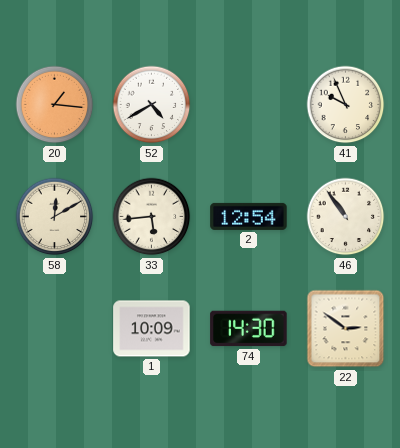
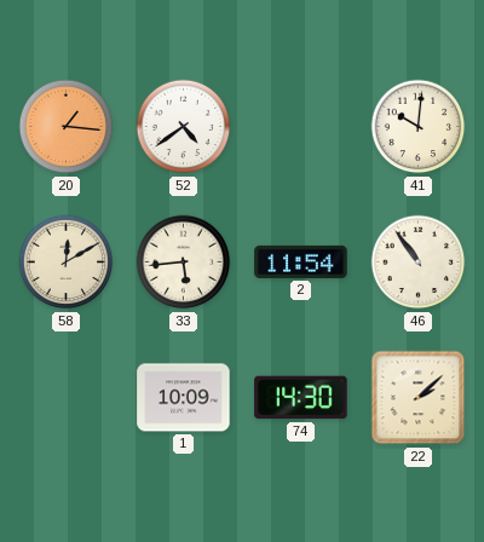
52: 4:40 -> 4:39 (184, 127)
41: 9:56 -> 10:01 (419, 127)
2: 12:54 -> 11:54 (301, 261)
22: 2:51 -> 2:08 (419, 398)
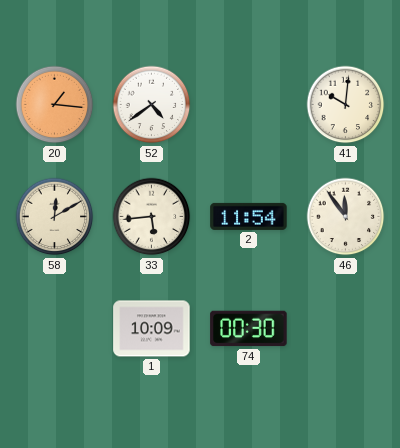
46: 10:54 -> 11:54 (346, 217)
74: 14:30 -> 00:30 (249, 329)
22: 2:08 -> none (419, 398)
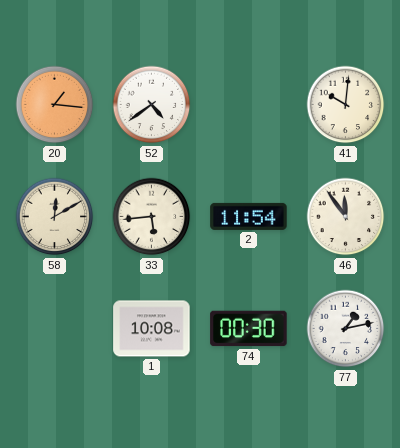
1: 10:09 -> 10:08 (152, 329)
77: none -> 1:13 (346, 329)
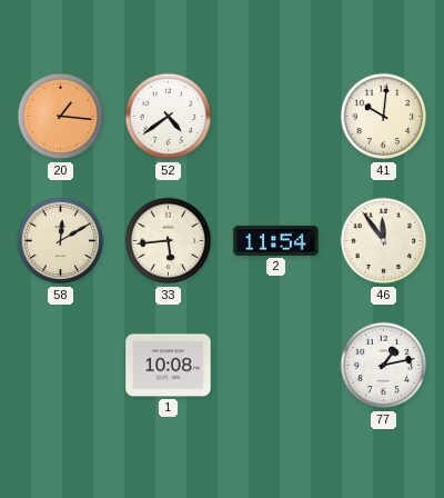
74: 00:30 -> none (249, 329)
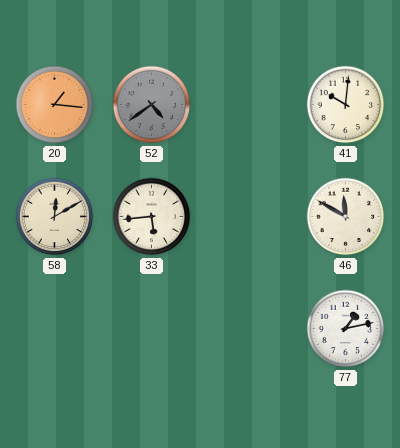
52 dial: white -> grey (152, 105)
2: 11:54 -> none (276, 240)
46: 11:54 -> 11:50 (346, 217)
1: 10:08 -> none (169, 366)
